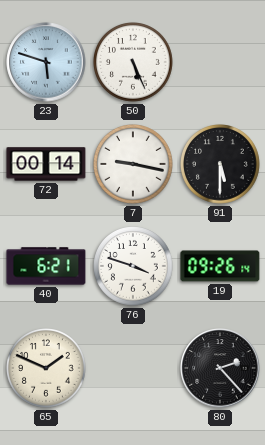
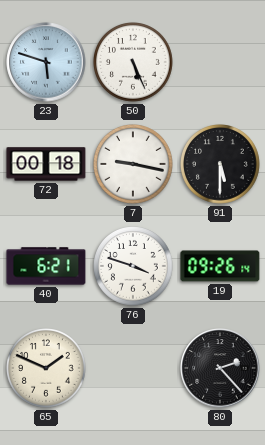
72: 00:14 -> 00:18 (46, 164)
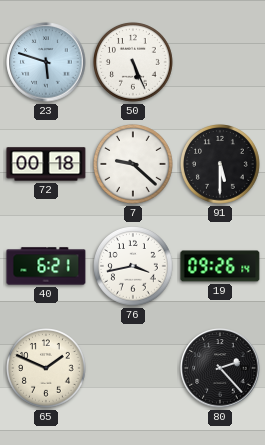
7: 9:17 -> 9:22 (134, 165)
76: 3:48 -> 3:43 (134, 267)
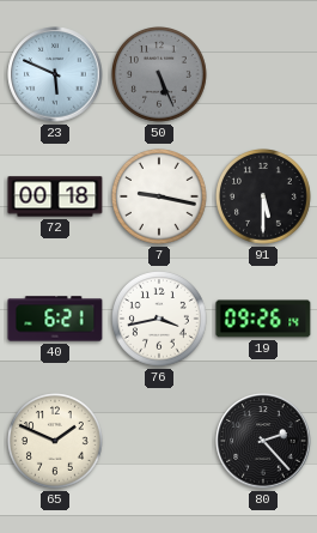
23: 5:48 -> 5:49 (55, 74)
50 dial: white -> grey (160, 75)
7: 9:22 -> 9:17 (160, 198)
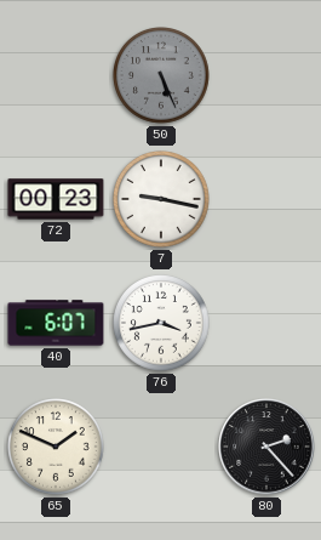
23: 5:49 -> none (55, 74)
72: 00:18 -> 00:23 (56, 199)
91: 5:30 -> none (264, 198)
40: 6:21 -> 6:07 (56, 323)
19: 09:26 -> none (263, 319)
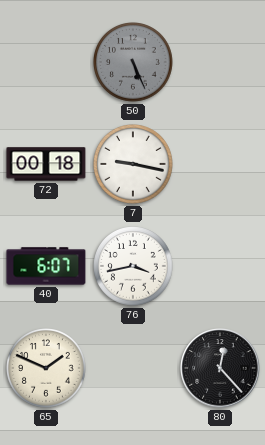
72: 00:23 -> 00:18 (46, 164)
80: 2:23 -> 12:23 (220, 368)
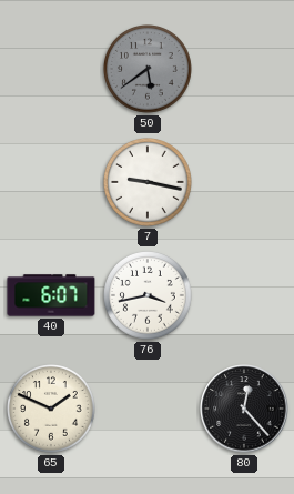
50: 5:26 -> 5:39 (149, 70)
72: 00:18 -> none (46, 164)
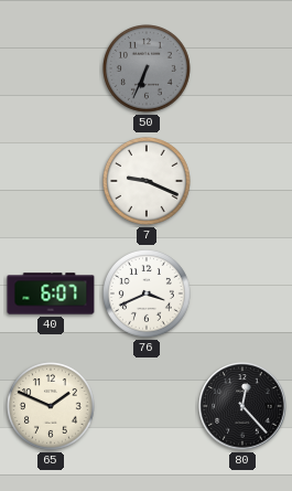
50: 5:39 -> 6:34 (148, 70)
7: 9:17 -> 9:19 (148, 182)
76: 3:43 -> 3:41 (148, 295)
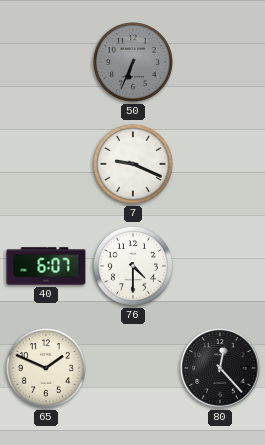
76: 3:41 -> 4:30 (134, 267)
